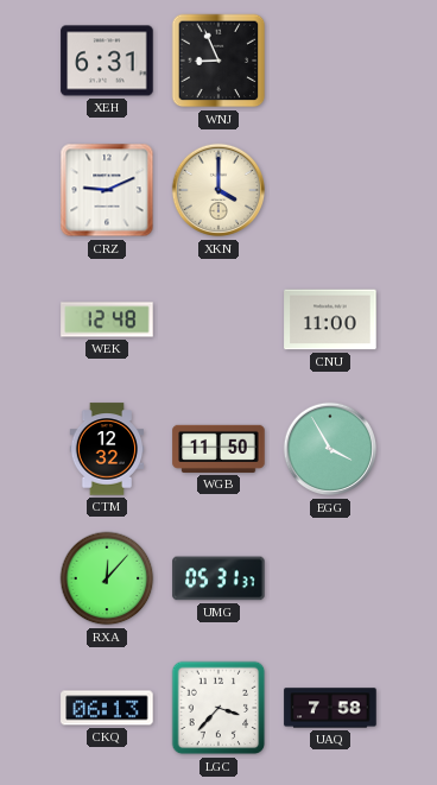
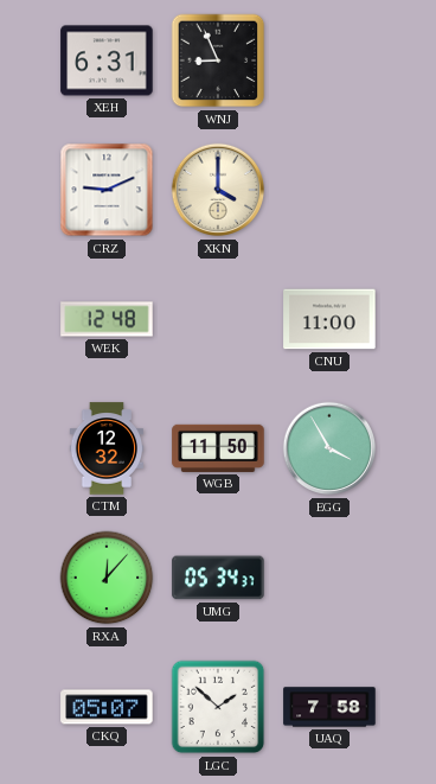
UMG: 05:31 -> 05:34 (218, 578)
CKQ: 06:13 -> 05:07 (107, 707)
LGC: 3:37 -> 1:52 (218, 707)
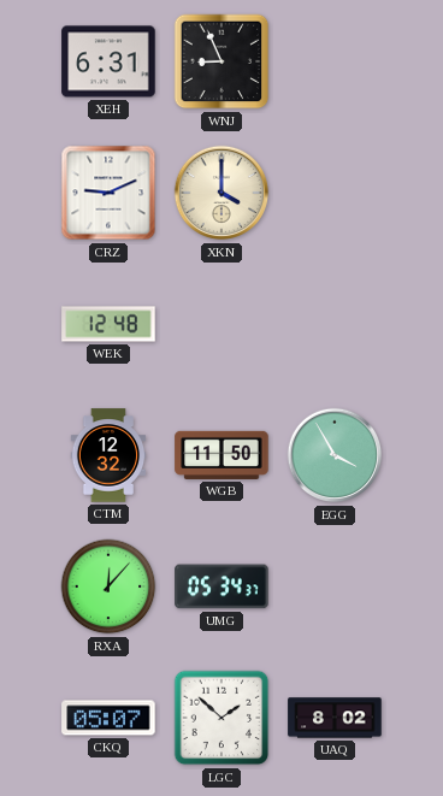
CNU: 11:00 -> none (329, 319)
UAQ: 7:58 -> 8:02 (335, 718)
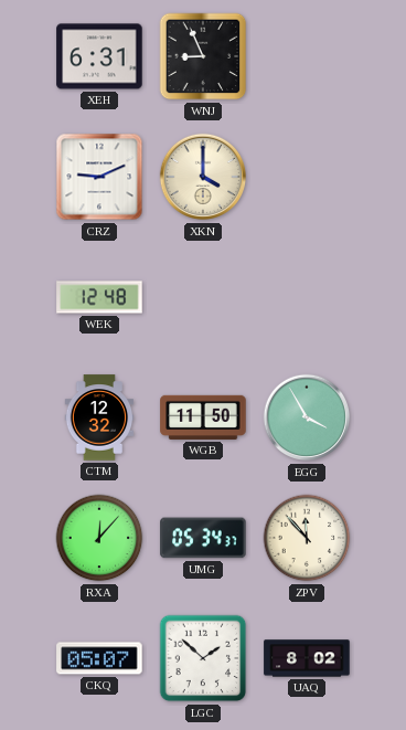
ZPV: none -> 11:53 (307, 538)
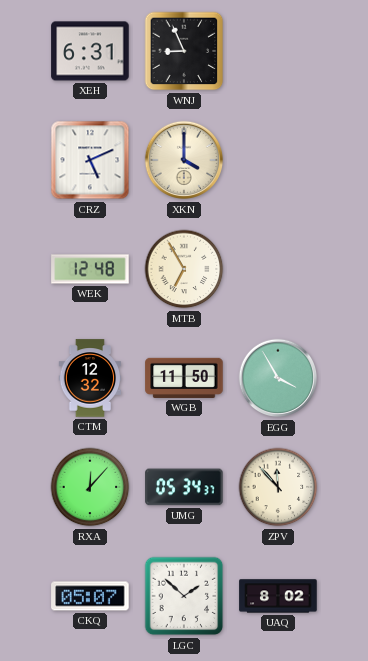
CRZ: 9:11 -> 5:11 (90, 160)
MTB: none -> 6:55 (184, 269)
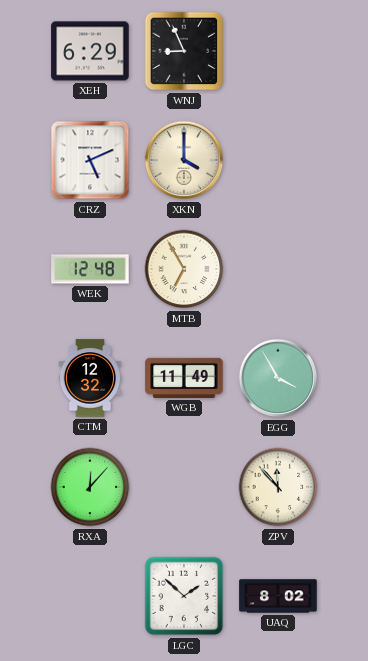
XEH: 6:31 -> 6:29 (90, 51)
WGB: 11:50 -> 11:49 (184, 378)
UMG: 05:34 -> none (184, 487)
CKQ: 05:07 -> none (90, 596)
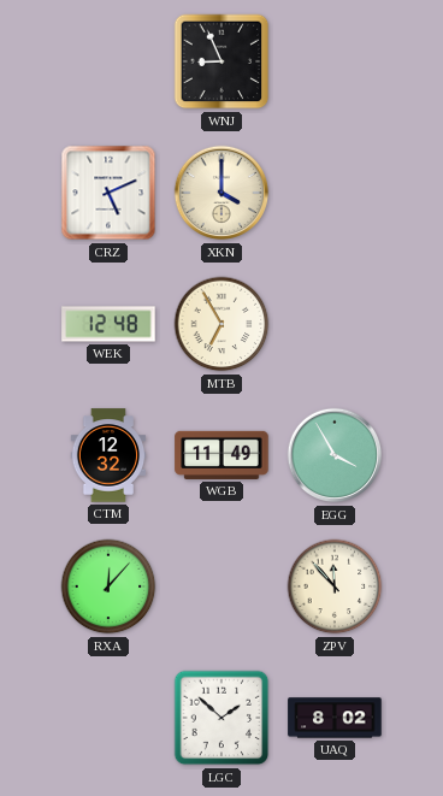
XEH: 6:29 -> none (90, 51)
